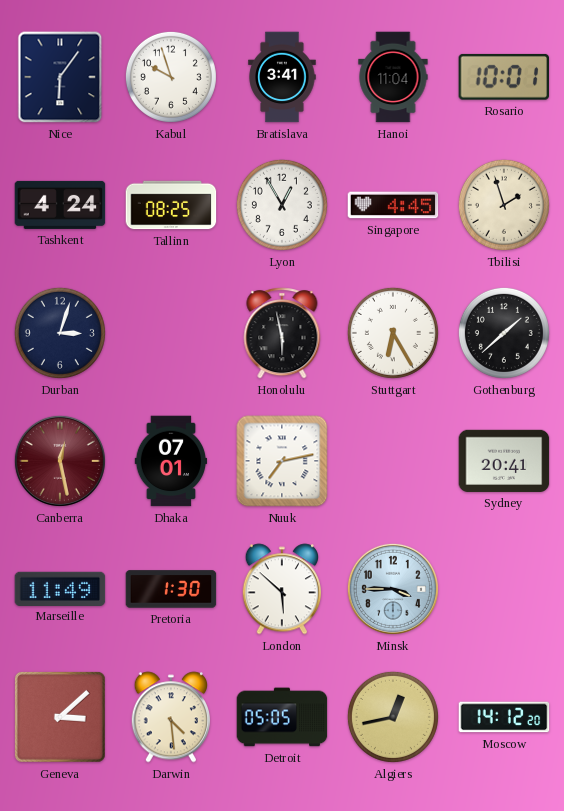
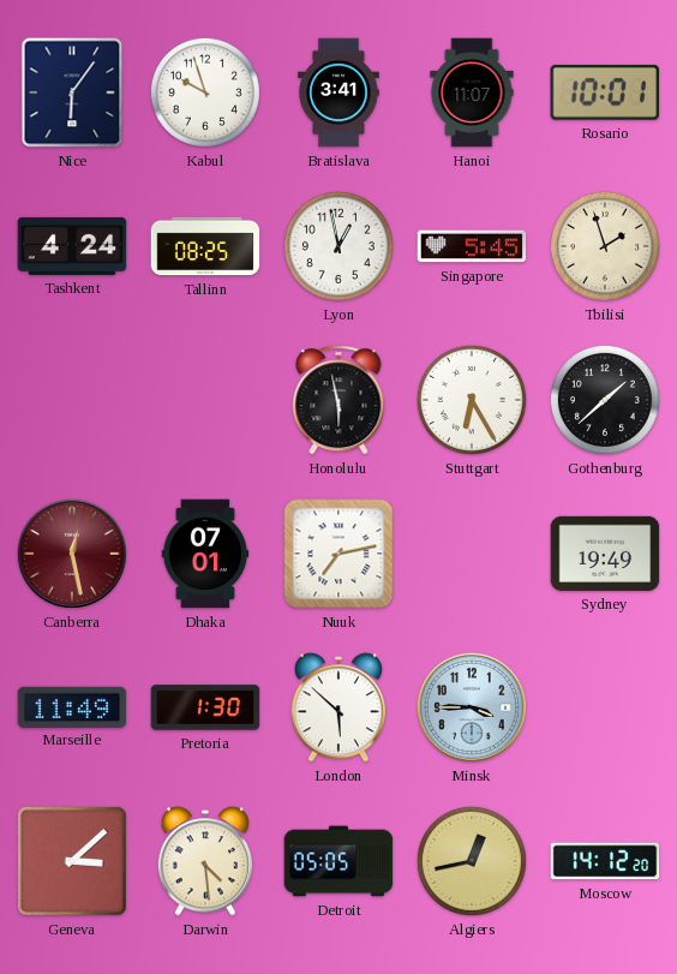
Hanoi: 11:04 -> 11:07 (472, 92)
Lyon: 12:55 -> 12:58 (338, 246)
Singapore: 4:45 -> 5:45 (472, 246)
Durban: 3:03 -> none (60, 333)
Sydney: 20:41 -> 19:49 (605, 554)
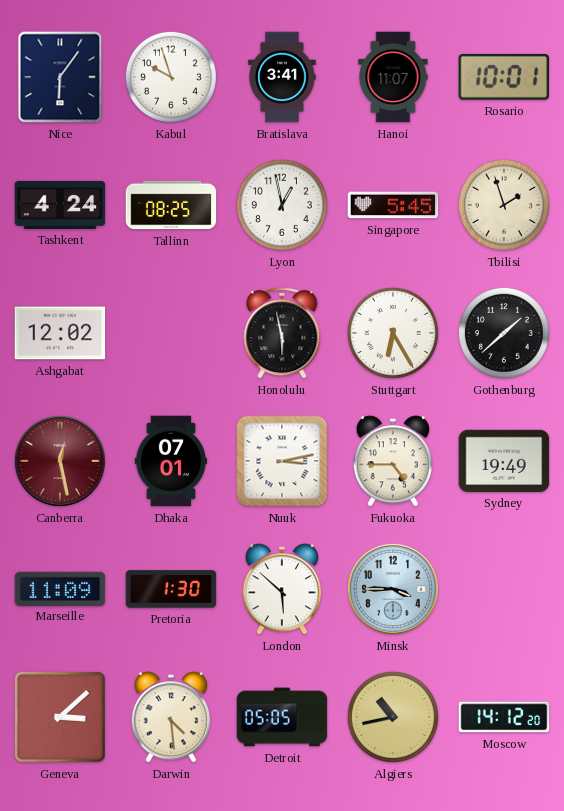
Ashgabat: none -> 12:02 (60, 333)
Nuuk: 7:13 -> 3:13 (282, 461)
Fukuoka: none -> 4:45 (392, 461)
Marseille: 11:49 -> 11:09 (60, 588)
Algiers: 12:43 -> 10:43 (393, 717)
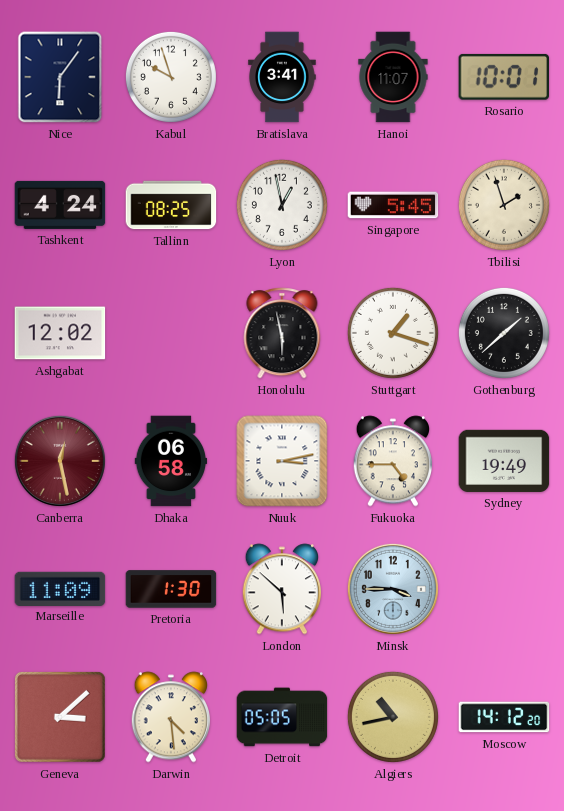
Stuttgart: 6:25 -> 1:18 (393, 333)
Dhaka: 07:01 -> 06:58 (171, 461)
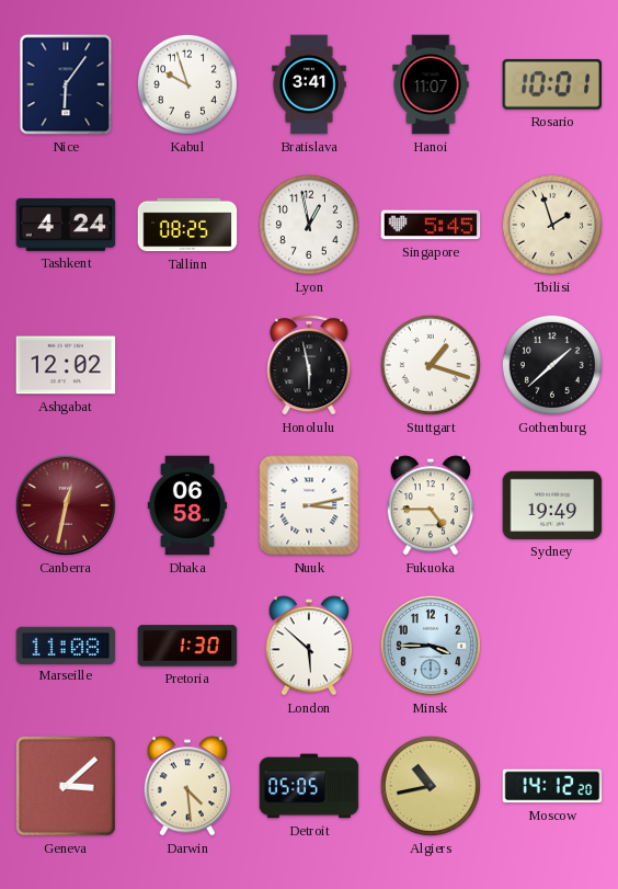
Canberra: 12:28 -> 12:32 (66, 505)
Marseille: 11:09 -> 11:08 (66, 645)
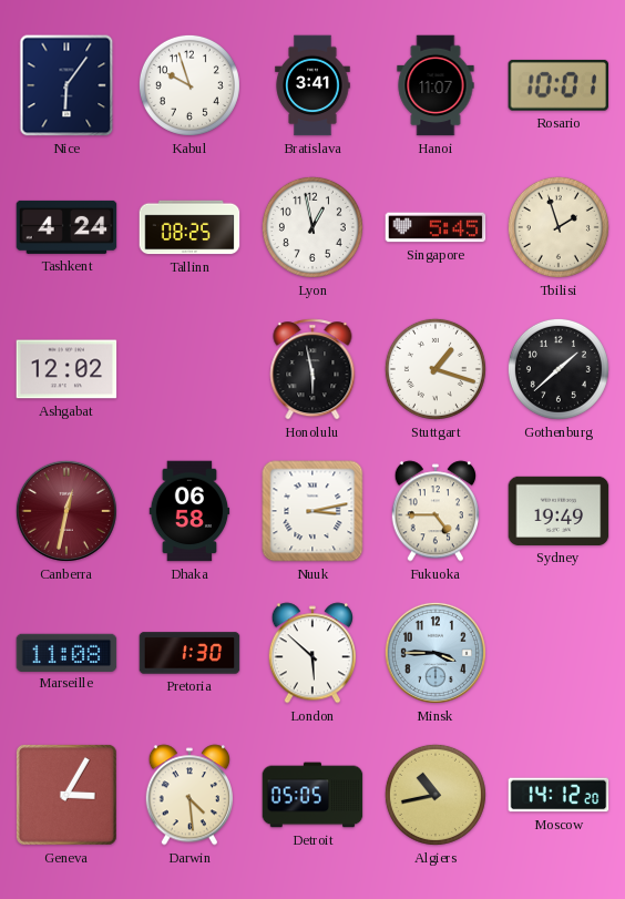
Geneva: 3:08 -> 3:05 (66, 795)
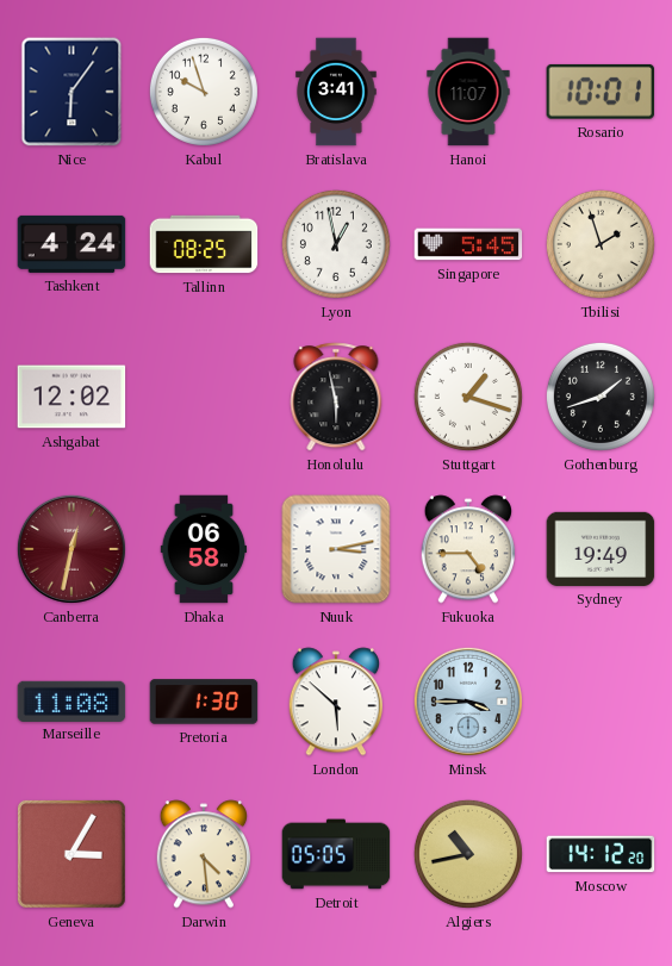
Gothenburg: 1:38 -> 1:42 (601, 397)
